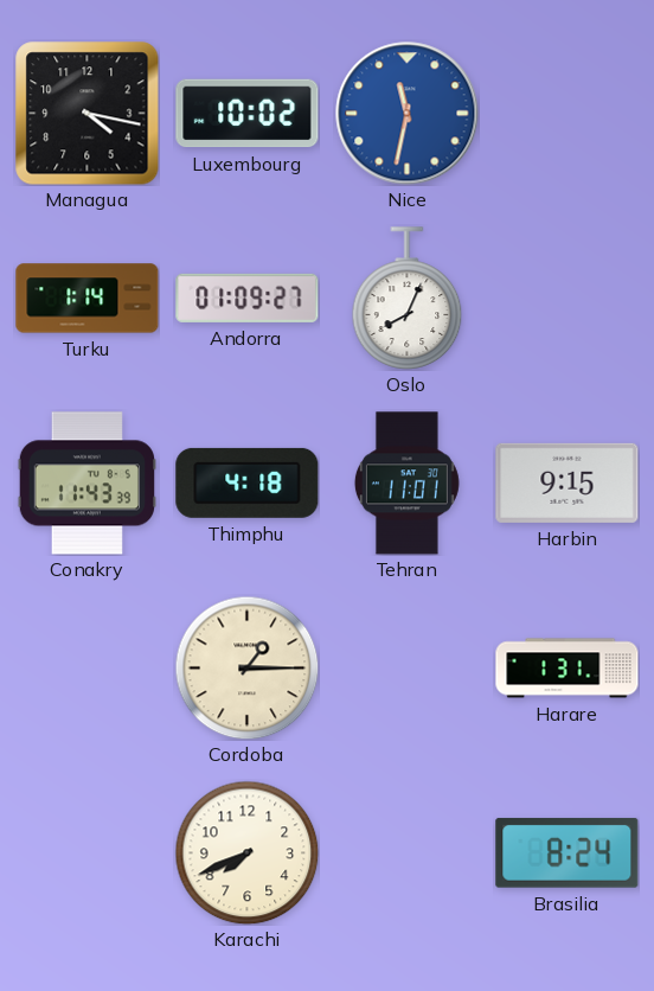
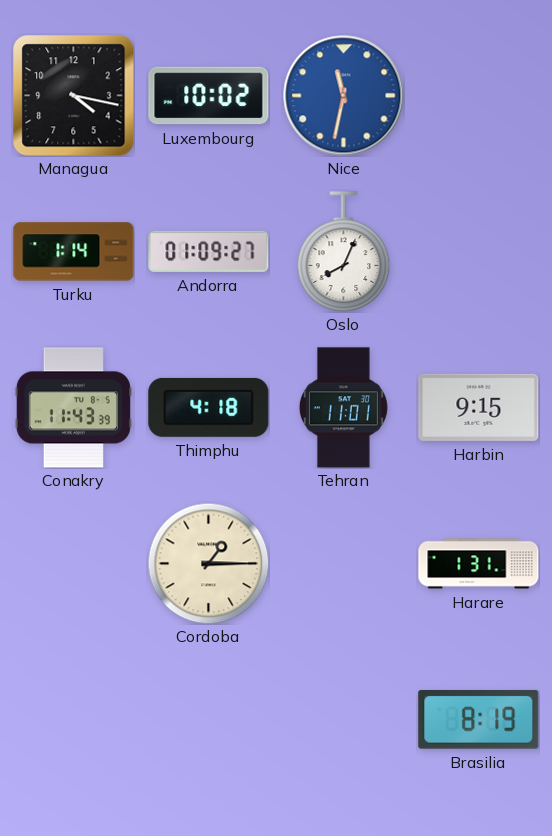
Karachi: 7:41 -> none (246, 852)
Brasilia: 8:24 -> 8:19 (479, 719)
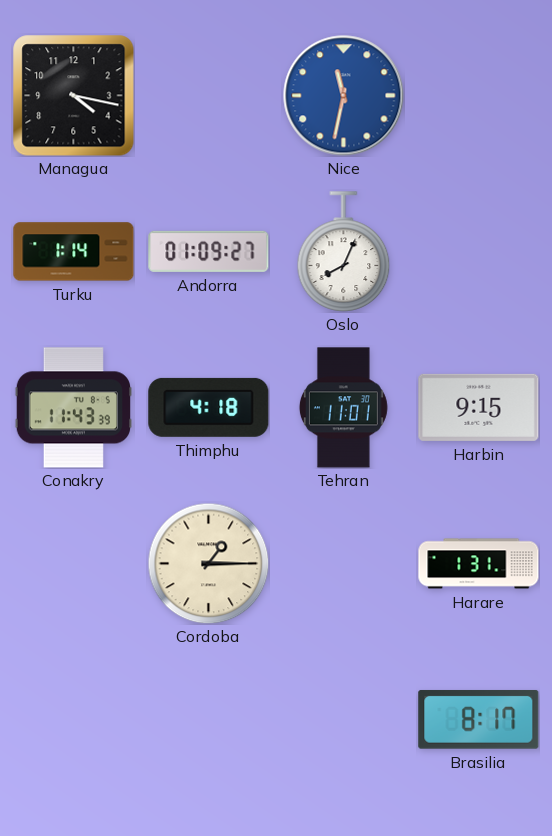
Luxembourg: 10:02 -> none (209, 96)
Brasilia: 8:19 -> 8:17 (479, 719)
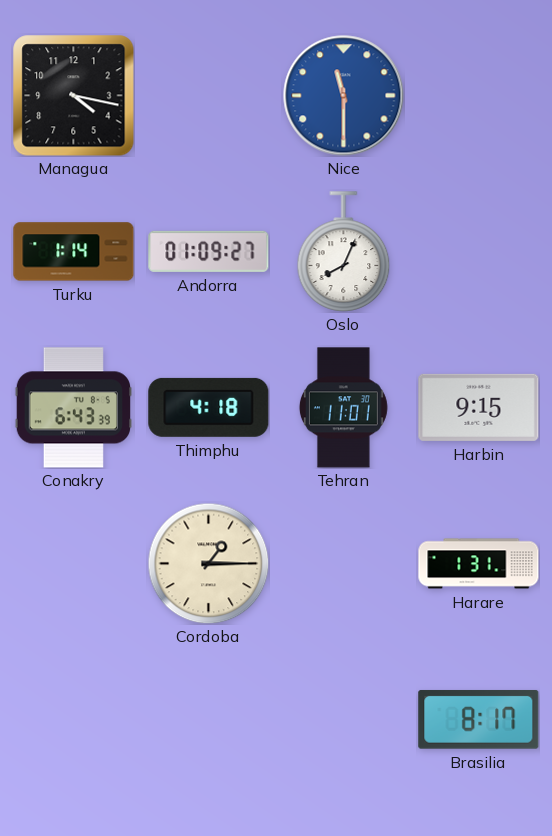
Nice: 11:32 -> 11:30 (344, 96)
Conakry: 11:43 -> 6:43 (73, 408)
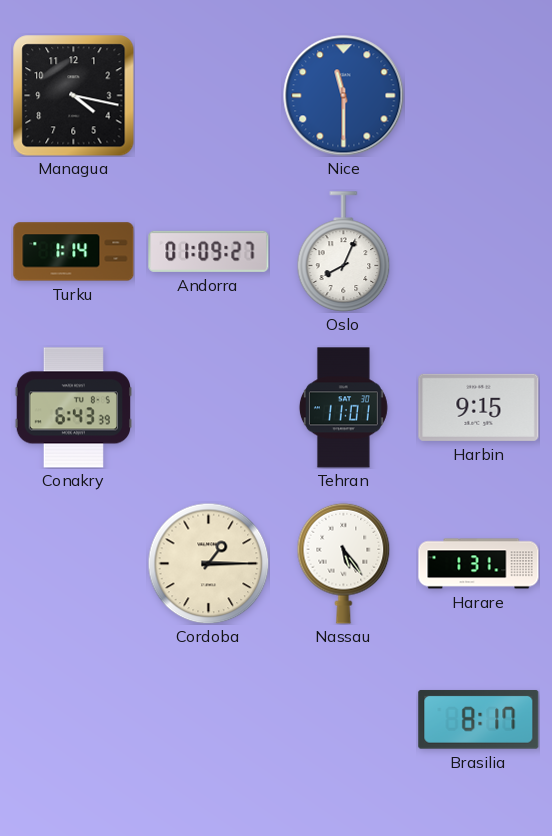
Thimphu: 4:18 -> none (209, 407)
Nassau: none -> 5:24 (344, 563)
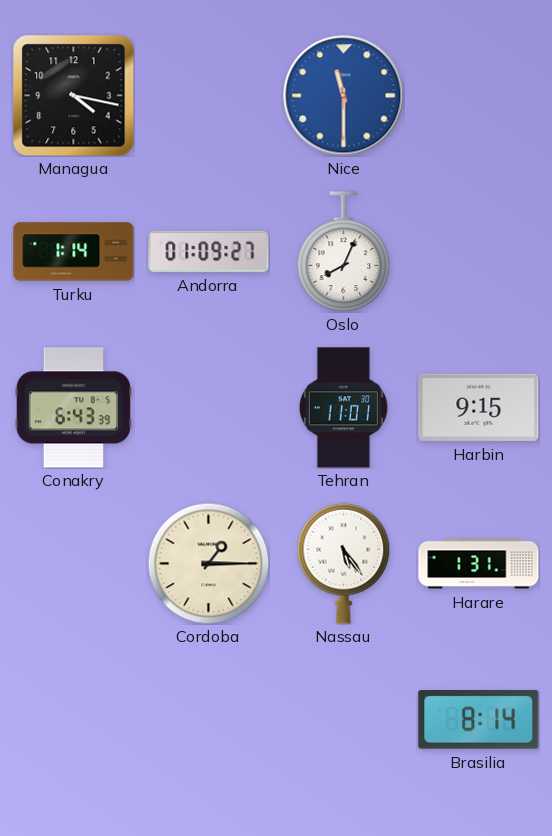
Brasilia: 8:17 -> 8:14 (479, 719)
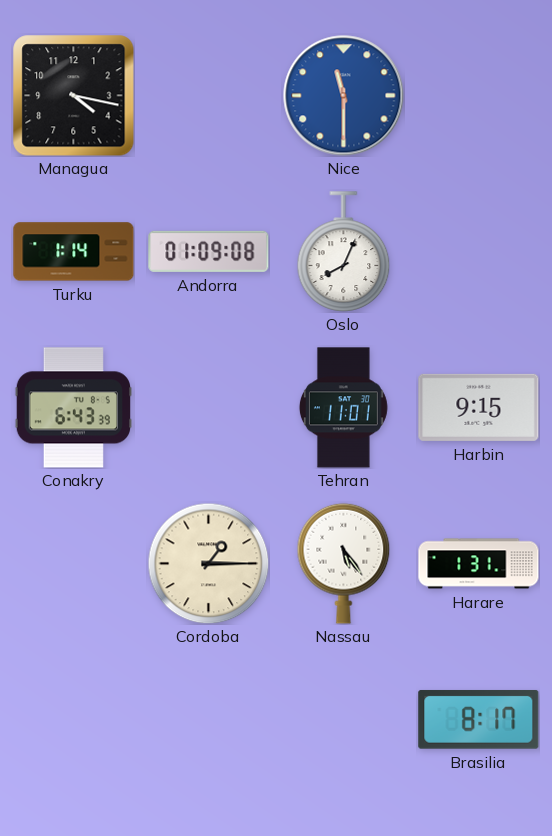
Andorra: 01:09:27 -> 01:09:08 (209, 251)
Brasilia: 8:14 -> 8:17 (479, 719)
